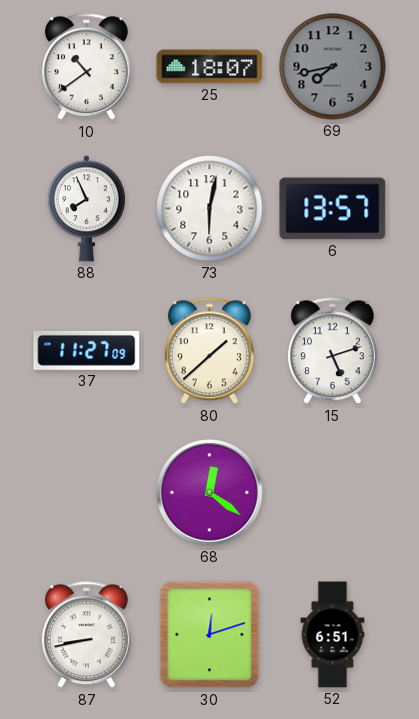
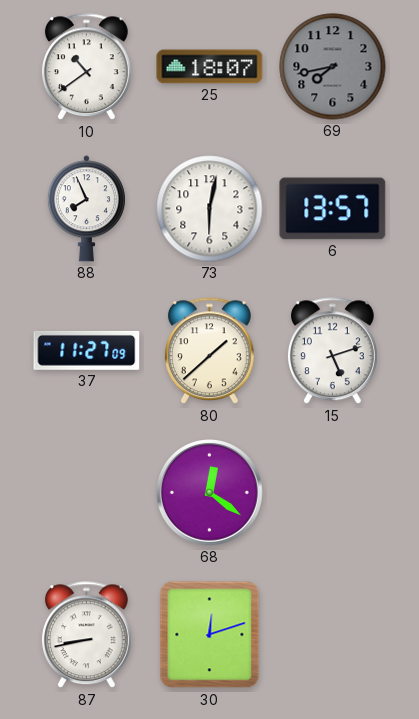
52: 6:51 -> none (333, 635)
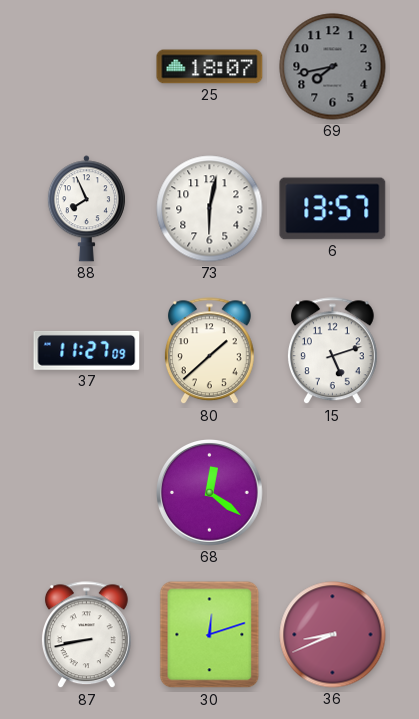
10: 10:39 -> none (86, 67)
36: none -> 8:41 (333, 635)
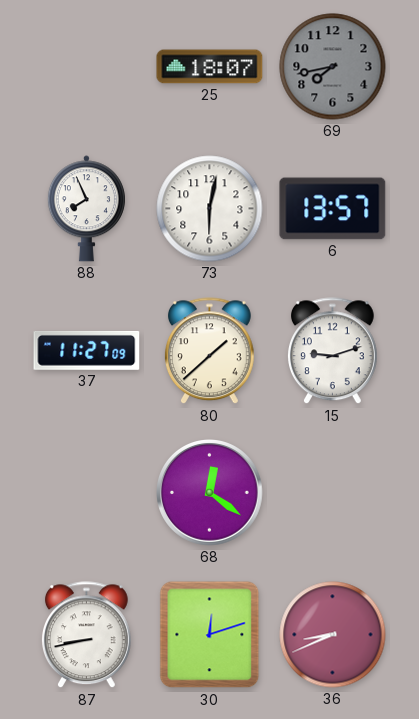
15: 5:12 -> 9:12 (332, 351)
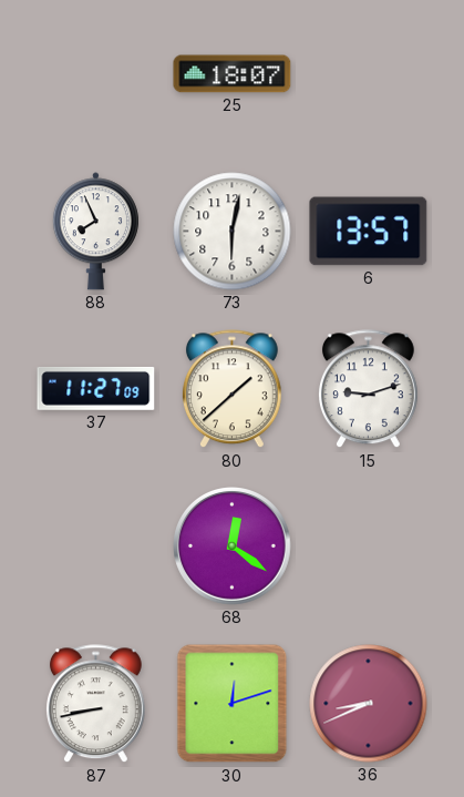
69: 7:43 -> none (333, 67)
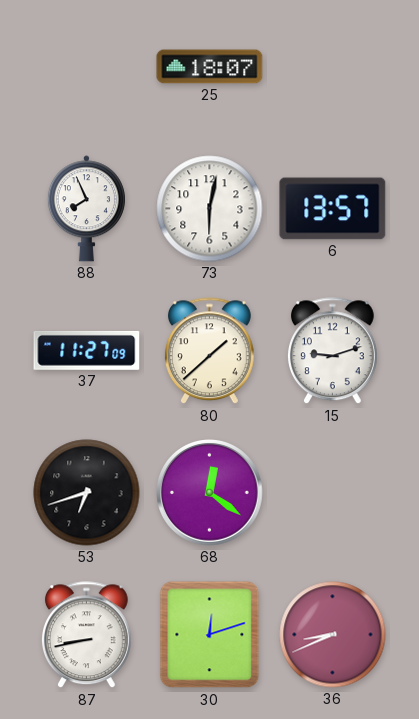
53: none -> 6:42 (87, 493)
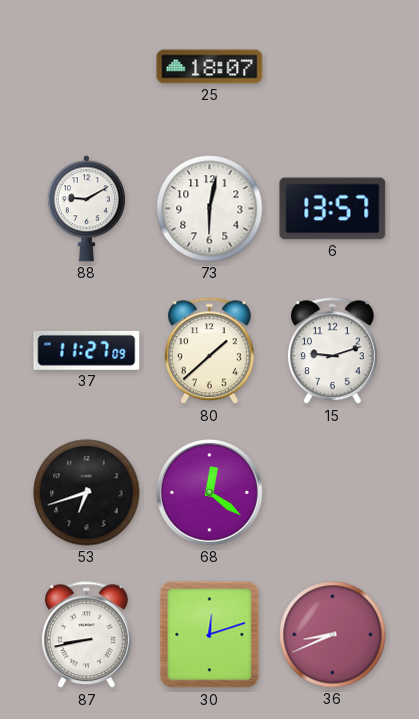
88: 7:56 -> 9:10 (86, 209)
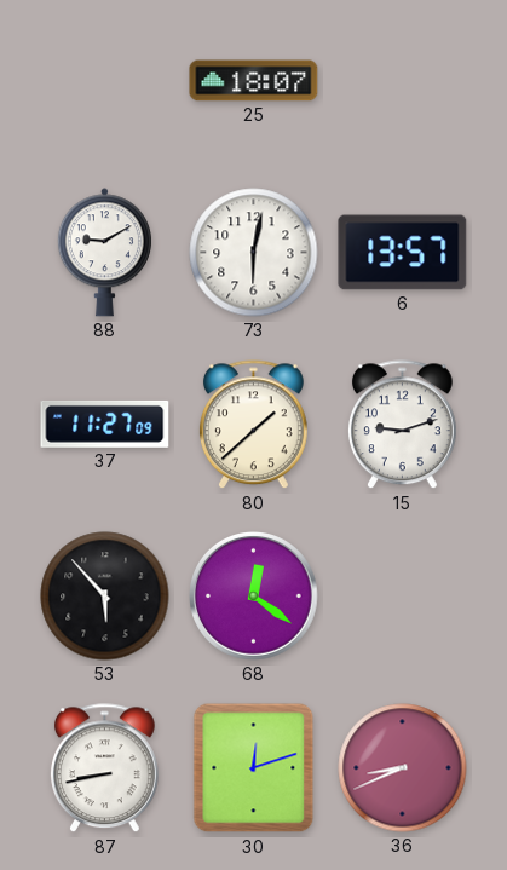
53: 6:42 -> 5:53 (105, 597)
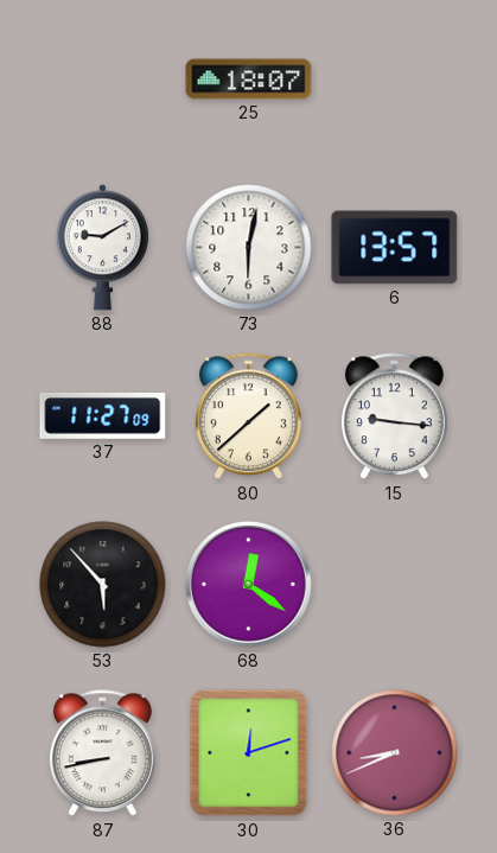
15: 9:12 -> 9:16 (394, 416)
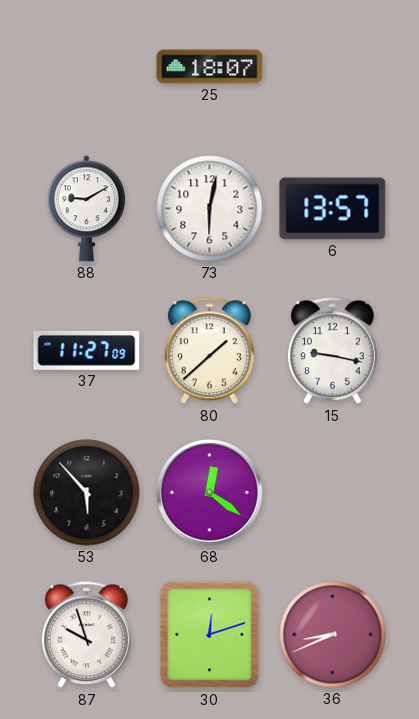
15: 9:16 -> 9:17 (332, 351)
87: 8:43 -> 9:57 (86, 635)
